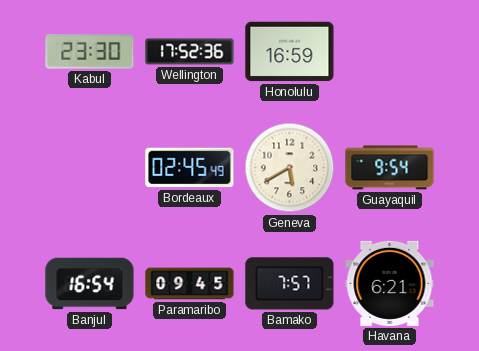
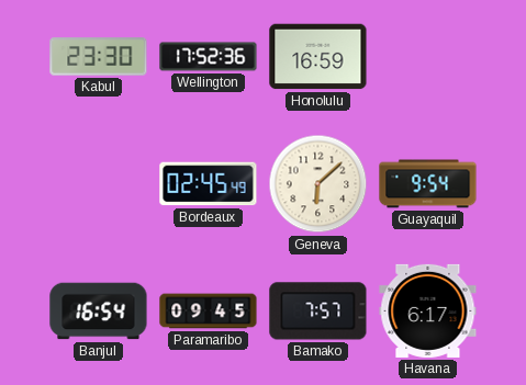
Geneva: 5:40 -> 6:08 (318, 184)
Havana: 6:21 -> 6:17 (428, 310)
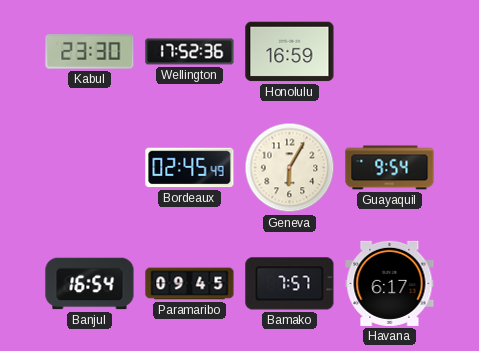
Geneva: 6:08 -> 6:05 (290, 168)
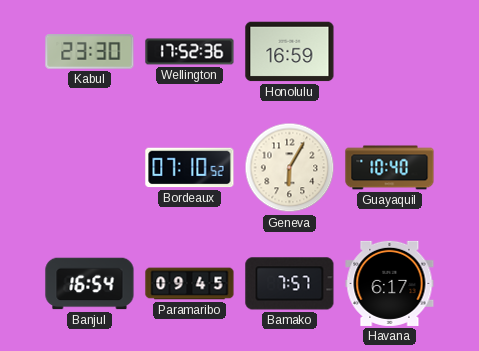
Bordeaux: 02:45 -> 07:10 (190, 168)
Guayaquil: 9:54 -> 10:40 (390, 168)
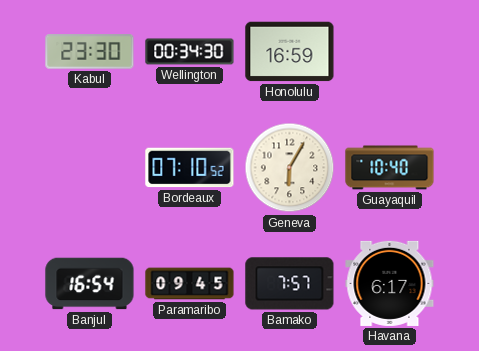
Wellington: 17:52 -> 00:34 (190, 52)
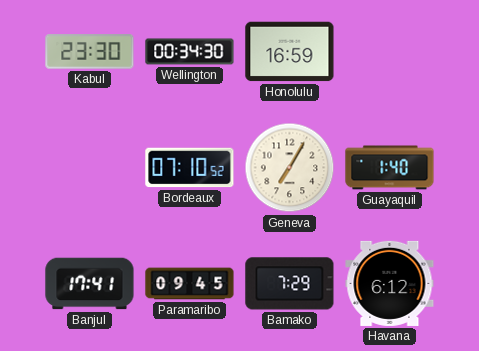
Geneva: 6:05 -> 7:05 (290, 168)
Guayaquil: 10:40 -> 1:40 (390, 168)
Banjul: 16:54 -> 17:41 (90, 284)
Bamako: 7:57 -> 7:29 (290, 284)
Havana: 6:17 -> 6:12 (390, 283)
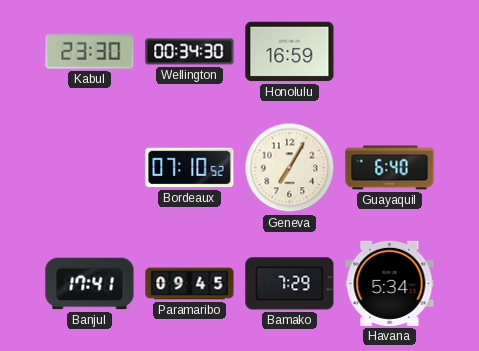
Guayaquil: 1:40 -> 6:40 (390, 168)
Havana: 6:12 -> 5:34 (390, 283)
